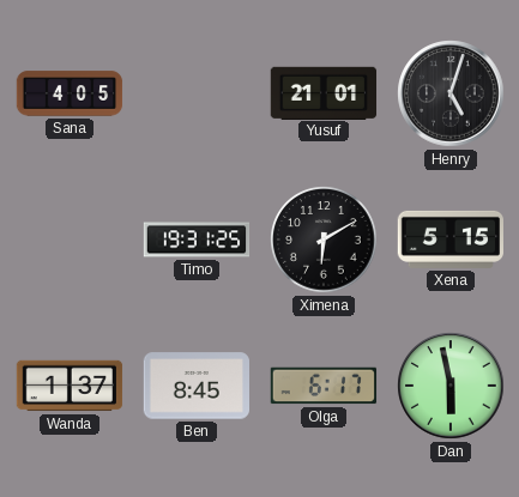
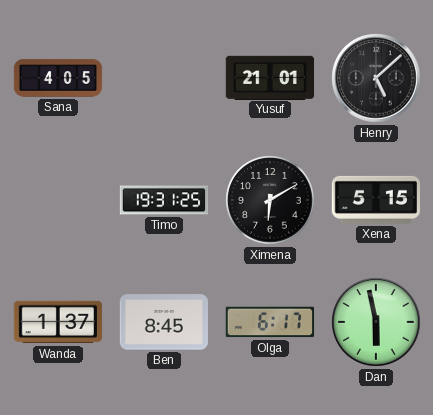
Henry: 5:03 -> 5:08 (376, 78)
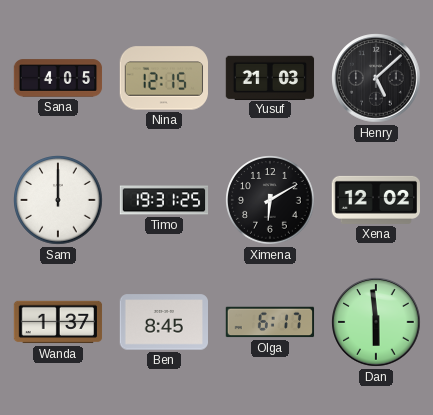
Nina: none -> 12:15 (163, 78)
Yusuf: 21:01 -> 21:03 (270, 77)
Sam: none -> 12:00 (58, 200)
Xena: 5:15 -> 12:02 (375, 200)
Dan: 5:58 -> 5:59 (376, 322)
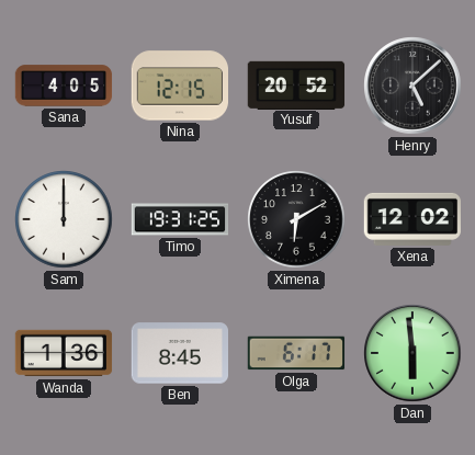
Yusuf: 21:03 -> 20:52 (296, 84)
Wanda: 1:37 -> 1:36 (64, 353)
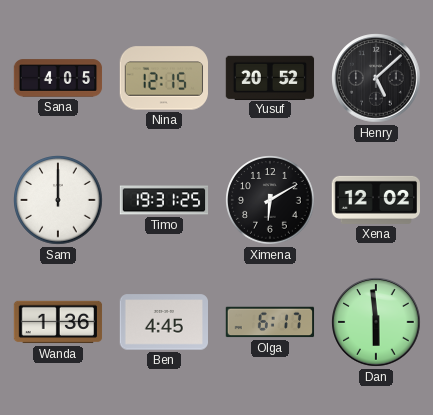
Ben: 8:45 -> 4:45 (163, 322)
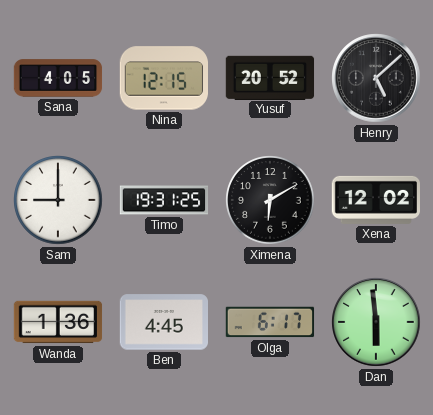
Sam: 12:00 -> 9:00 (58, 200)
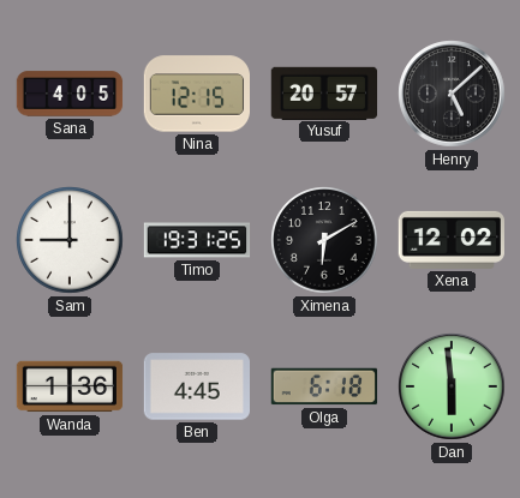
Yusuf: 20:52 -> 20:57 (324, 92)
Olga: 6:17 -> 6:18 (324, 386)
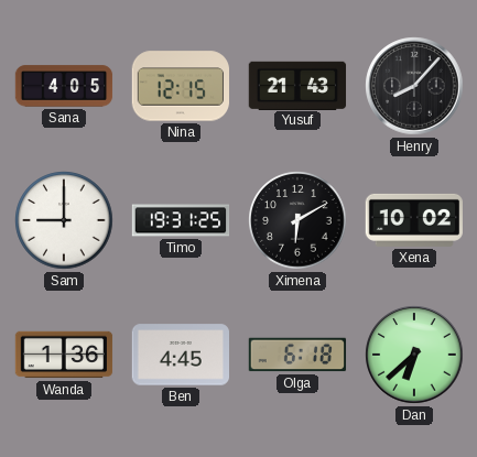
Yusuf: 20:57 -> 21:43 (297, 85)
Henry: 5:08 -> 8:07 (414, 86)
Xena: 12:02 -> 10:02 (413, 220)
Dan: 5:59 -> 6:38 (414, 355)
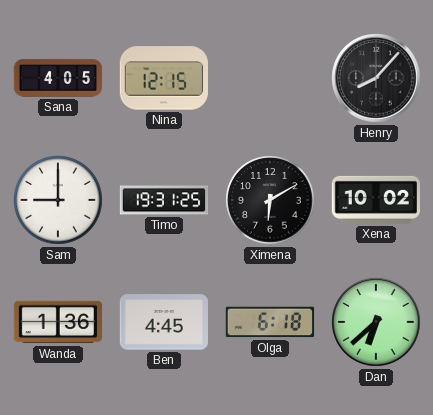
Yusuf: 21:43 -> none (297, 85)
